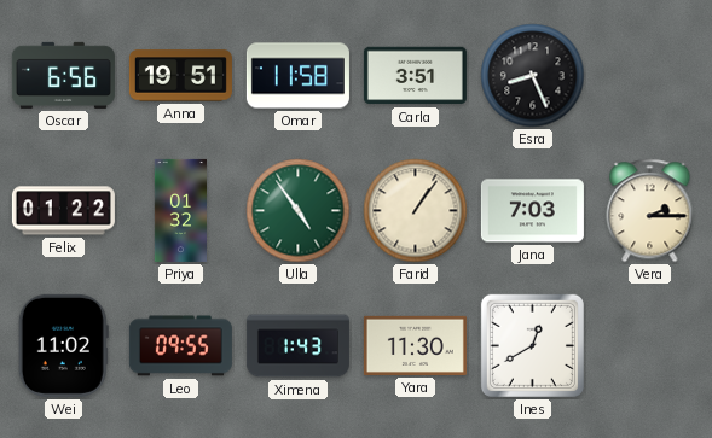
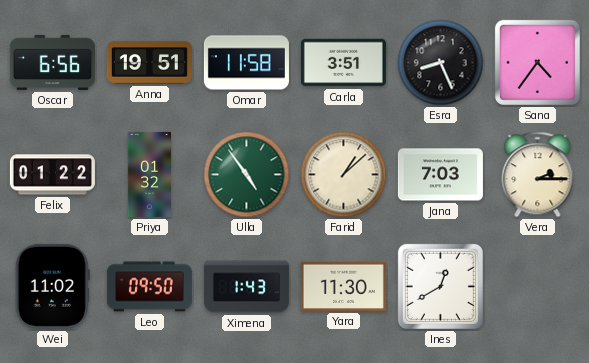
Sana: none -> 4:36 (537, 62)
Farid: 1:06 -> 1:08 (344, 175)
Leo: 09:55 -> 09:50 (149, 287)
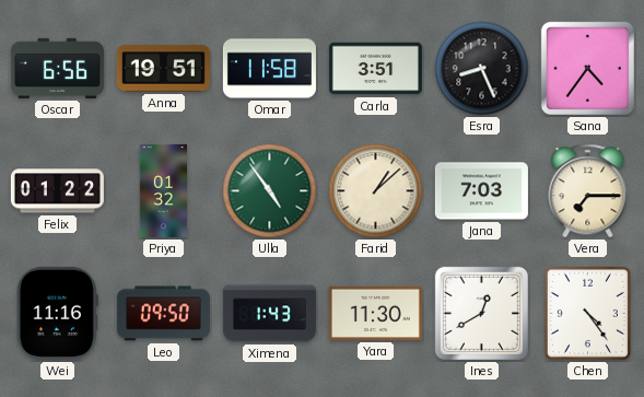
Vera: 2:15 -> 7:15 (588, 191)
Wei: 11:02 -> 11:16 (57, 313)
Chen: none -> 4:24 (587, 313)
